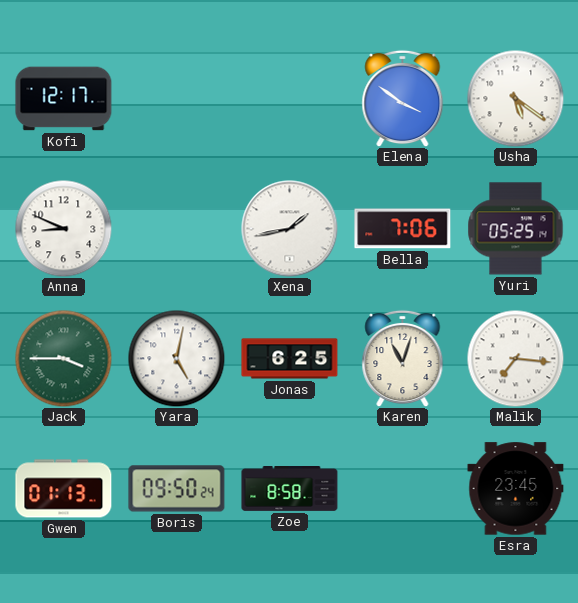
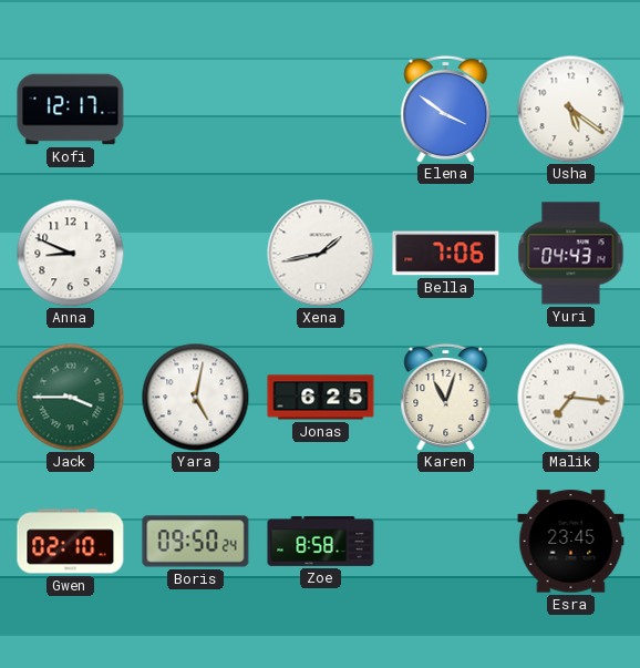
Yuri: 05:25 -> 04:43 (571, 254)
Gwen: 01:13 -> 02:10 (71, 542)
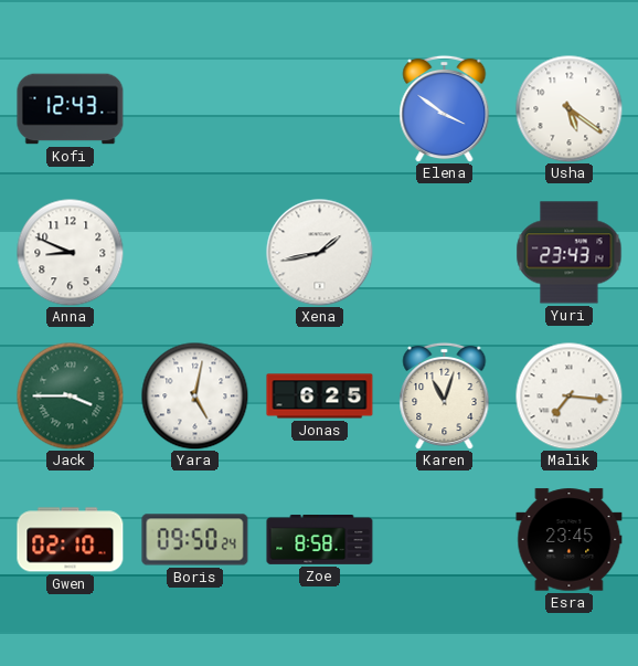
Kofi: 12:17 -> 12:43 (71, 109)
Bella: 7:06 -> none (446, 254)
Yuri: 04:43 -> 23:43 (570, 253)
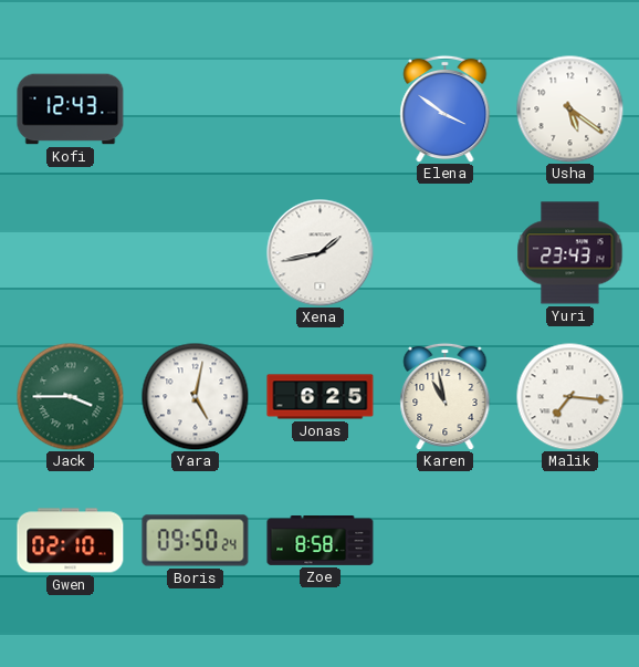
Anna: 8:49 -> none (70, 252)
Karen: 11:03 -> 10:58 (446, 396)
Esra: 23:45 -> none (570, 540)
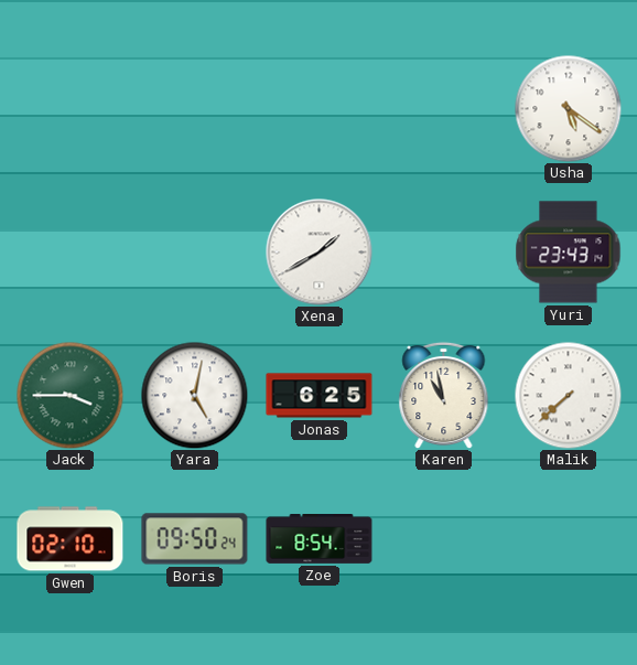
Kofi: 12:43 -> none (71, 110)
Elena: 3:51 -> none (446, 108)
Xena: 1:43 -> 1:40 (320, 253)
Malik: 7:16 -> 7:38 (568, 395)
Zoe: 8:58 -> 8:54 (320, 539)
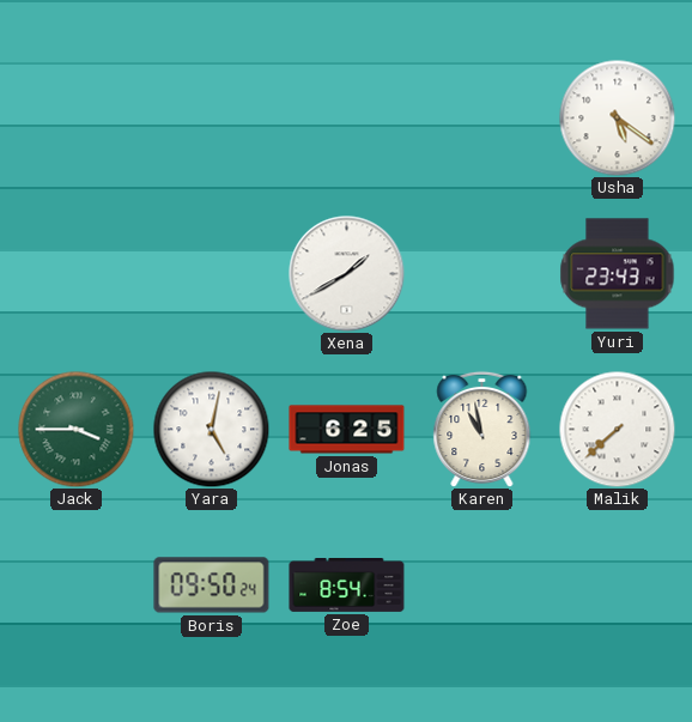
Gwen: 02:10 -> none (71, 539)
